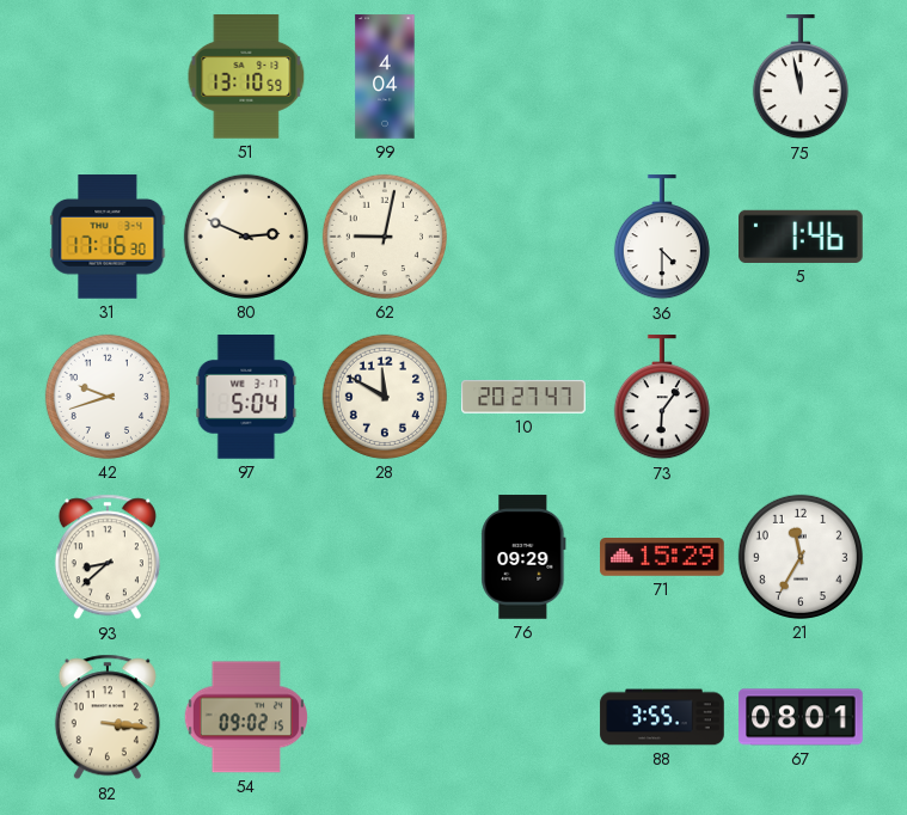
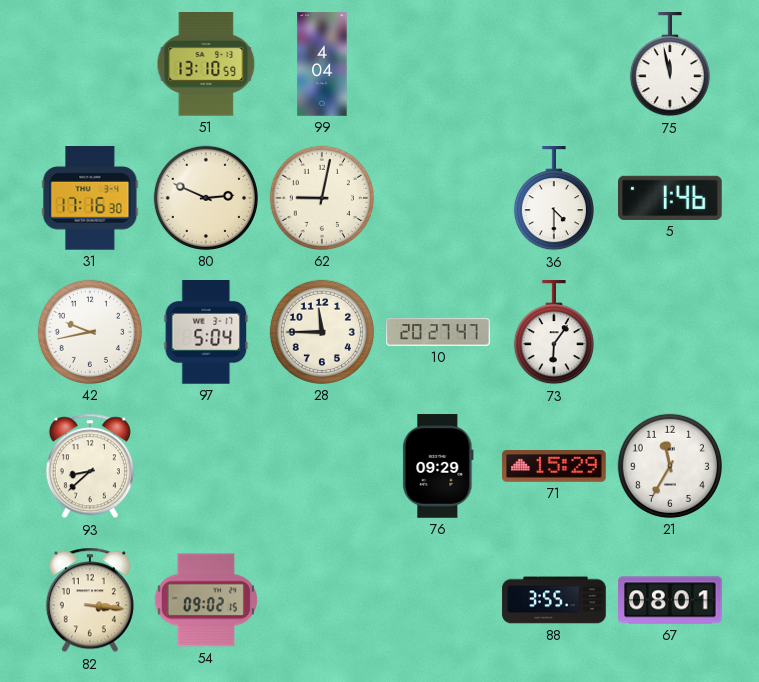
42: 9:42 -> 9:43 (90, 332)
28: 11:50 -> 11:45 (322, 332)
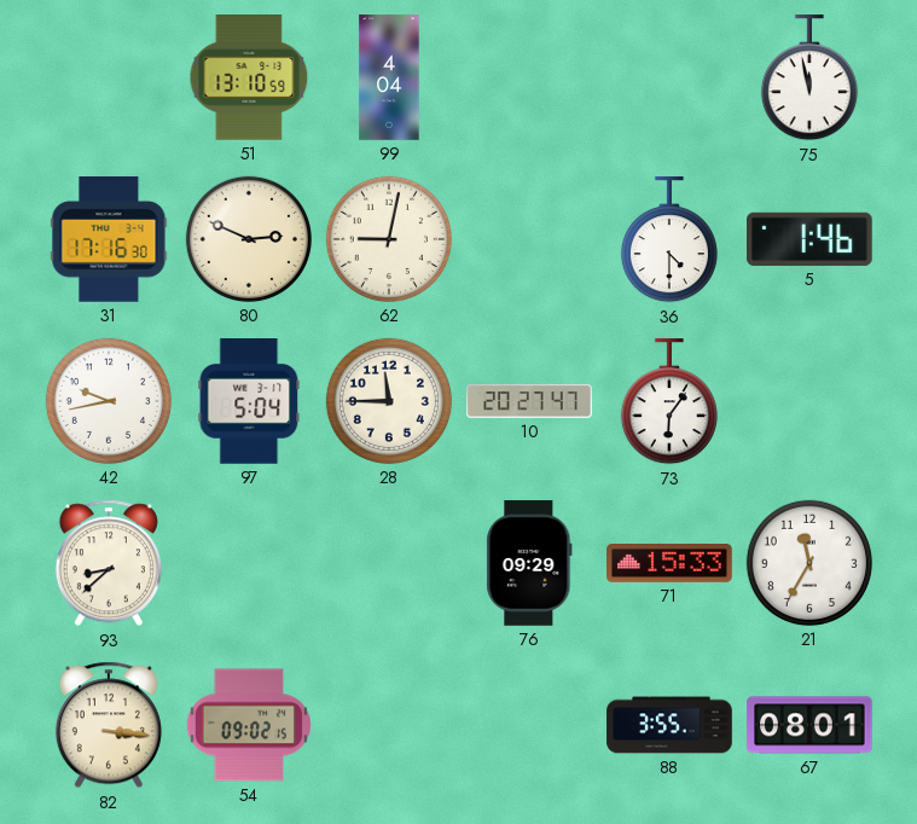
71: 15:29 -> 15:33 (669, 564)
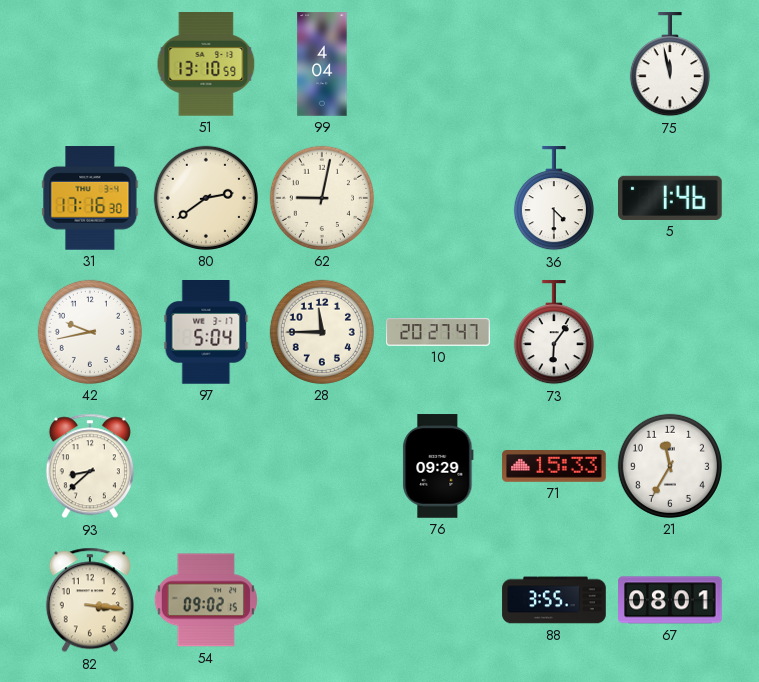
80: 2:49 -> 2:39 (206, 198)
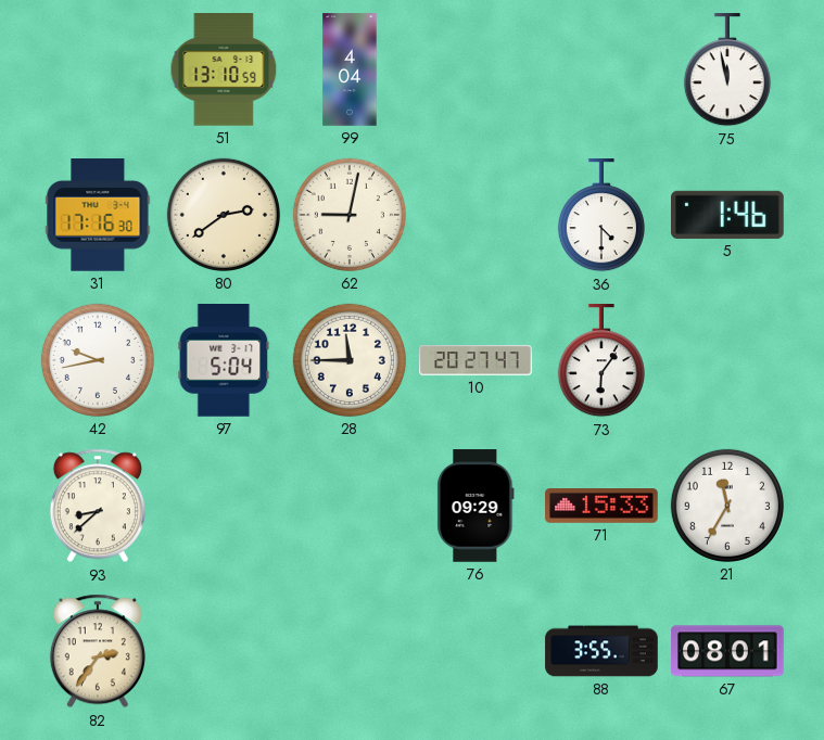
82: 3:16 -> 2:36 (98, 651)
54: 09:02 -> none (206, 600)
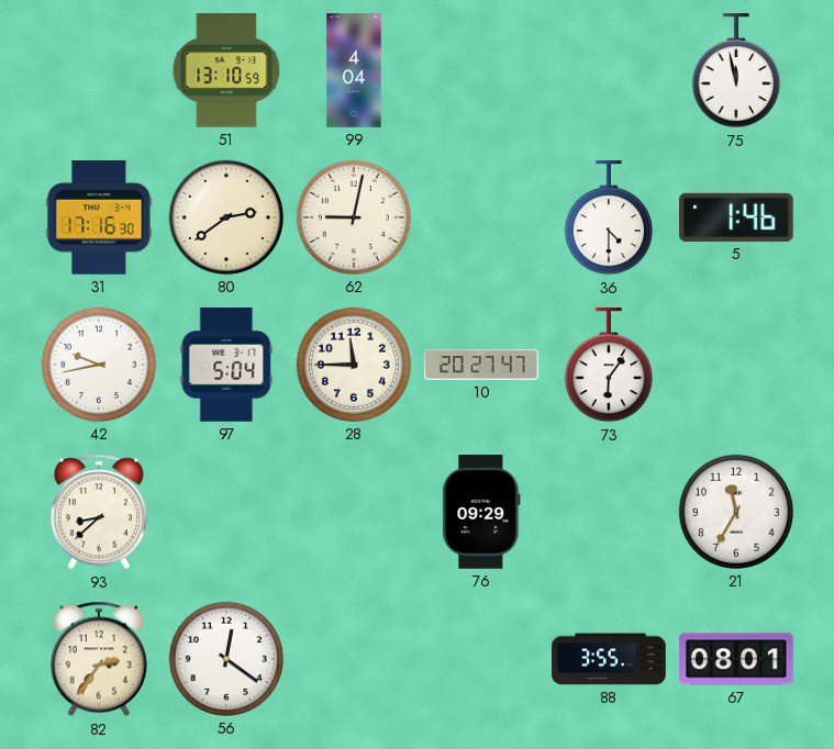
71: 15:33 -> none (601, 507)
56: none -> 12:21 (226, 659)
